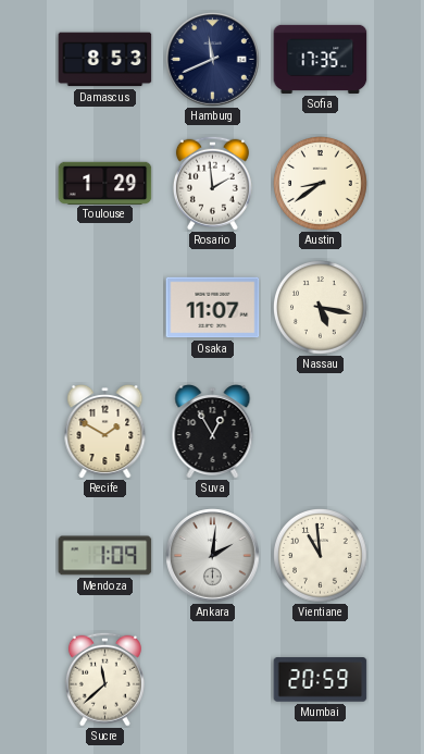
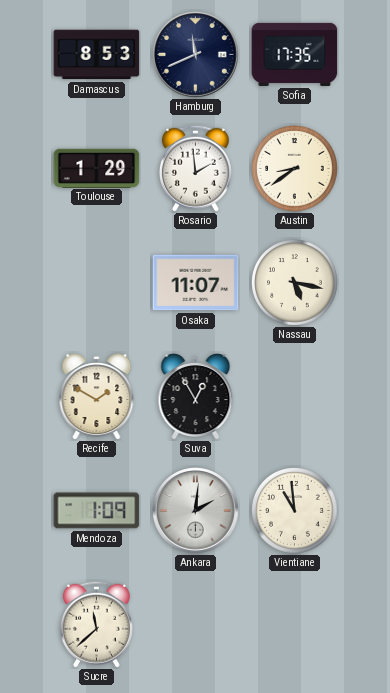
Mumbai: 20:59 -> none (321, 680)
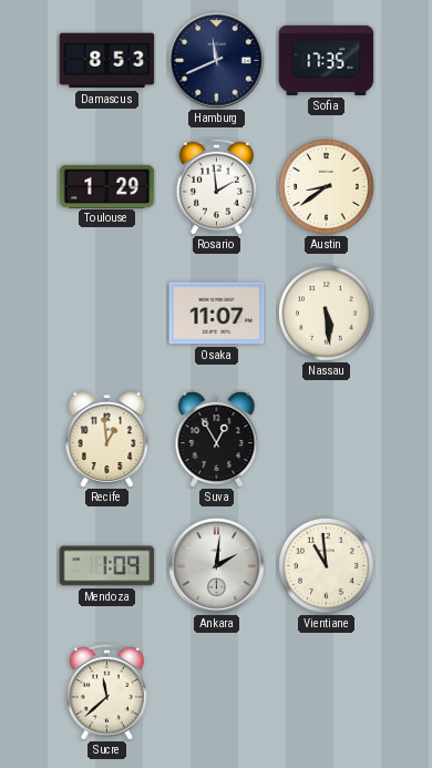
Nassau: 5:17 -> 5:29 (327, 314)
Recife: 1:50 -> 12:59 (107, 440)
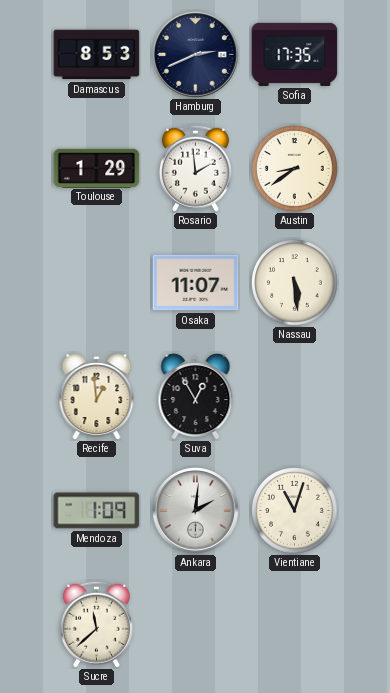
Hamburg: 11:41 -> 2:41 (196, 55)
Vientiane: 10:59 -> 11:03 (295, 511)
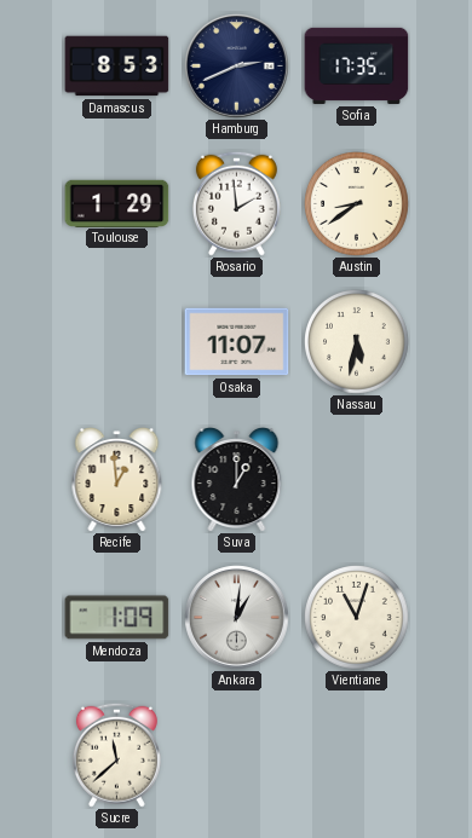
Nassau: 5:29 -> 5:32 (357, 342)
Suva: 12:55 -> 1:00 (237, 480)
Ankara: 2:01 -> 1:01 (237, 618)
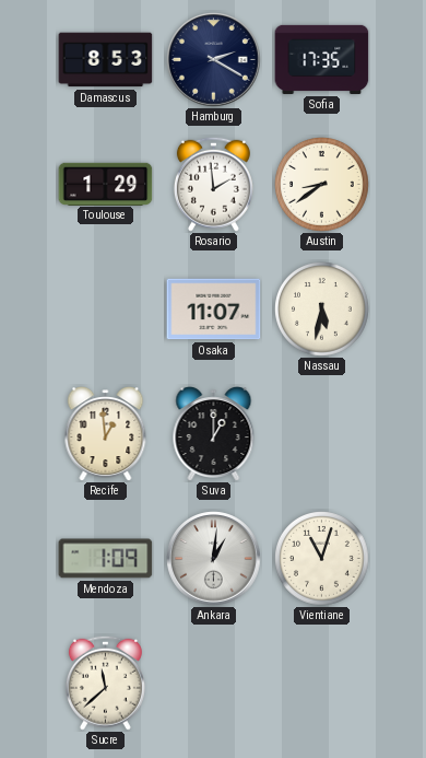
Hamburg: 2:41 -> 2:20 (214, 60)
